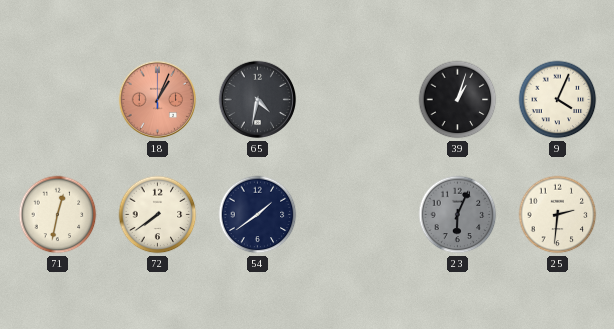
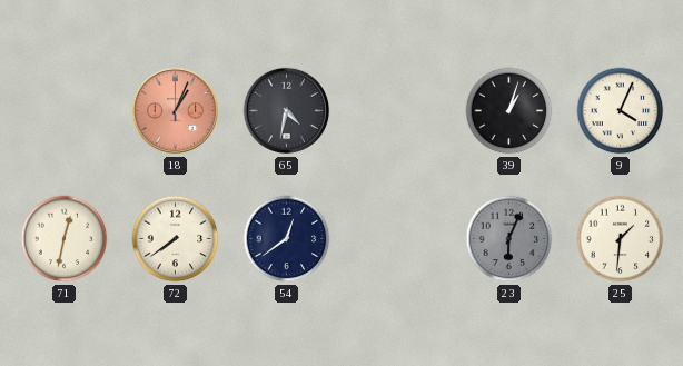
54: 1:39 -> 12:39 (287, 239)
25: 2:31 -> 1:31 (621, 239)
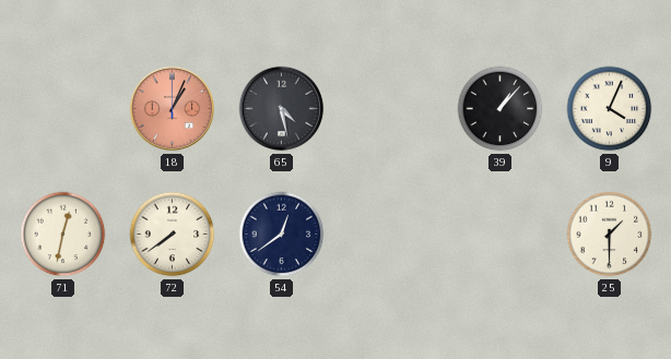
65: 4:32 -> 4:28 (282, 109)
39: 1:03 -> 1:07 (501, 109)
23: 6:04 -> none (509, 239)
25: 1:31 -> 1:30 (610, 235)
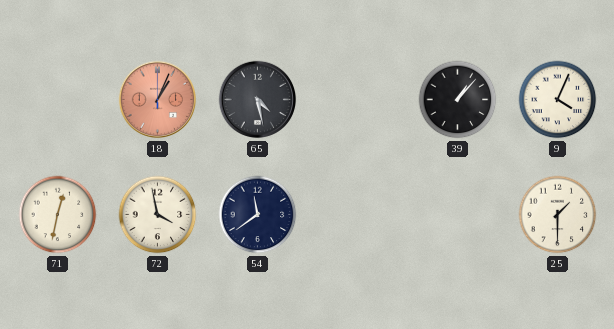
72: 7:39 -> 3:58 (158, 215)
54: 12:39 -> 11:39 (258, 215)
